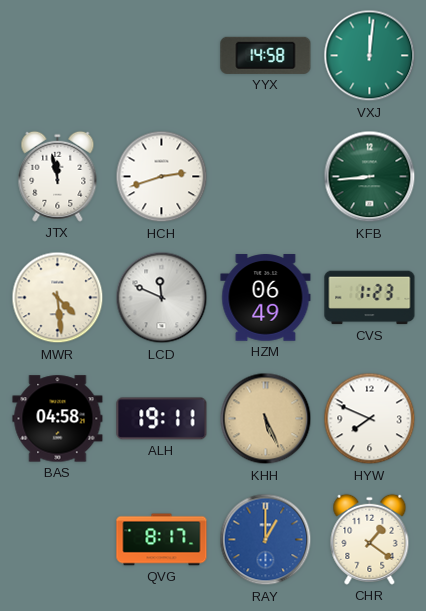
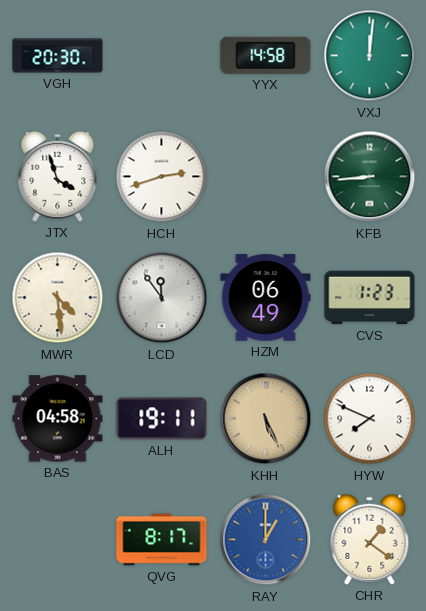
VGH: none -> 20:30 (58, 56)
JTX: 11:58 -> 3:57 (58, 176)
LCD: 11:49 -> 11:54 (162, 298)
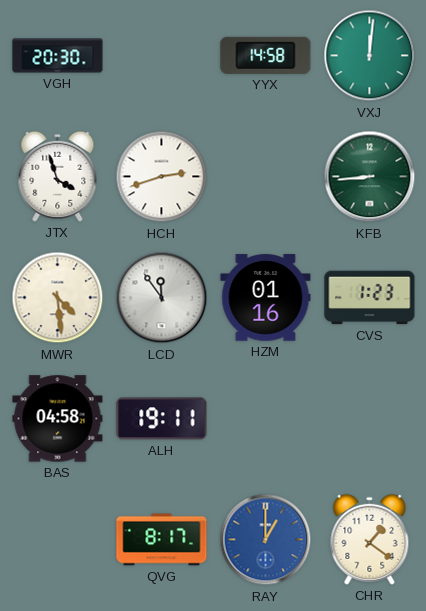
HZM: 06:49 -> 01:16 (266, 298)
KHH: 5:26 -> none (266, 419)
HYW: 7:49 -> none (370, 419)
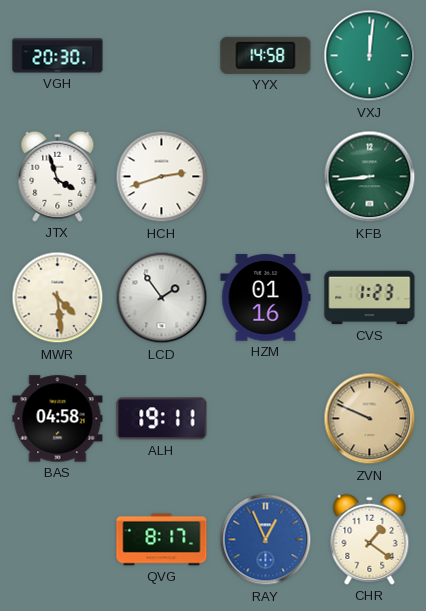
LCD: 11:54 -> 1:54 (162, 298)
ZVN: none -> 9:49 (370, 419)
RAY: 1:00 -> 12:56 (266, 540)
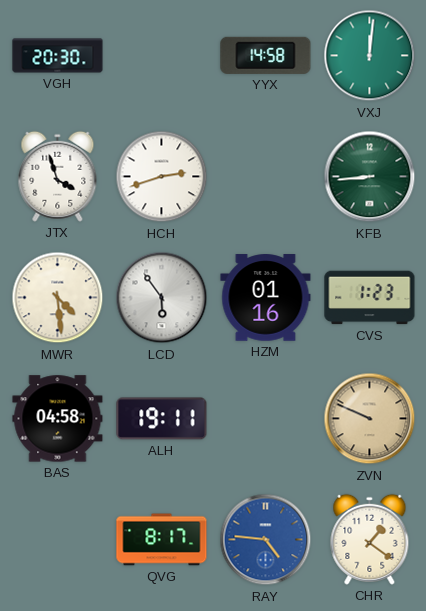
LCD: 1:54 -> 5:54 (162, 298)
RAY: 12:56 -> 4:46 (266, 540)
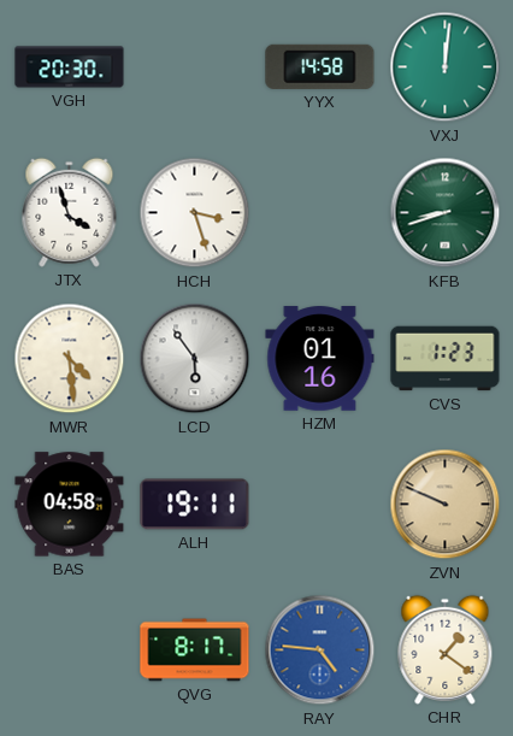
HCH: 2:42 -> 3:27 (195, 213)
KFB: 8:44 -> 8:42 (446, 213)
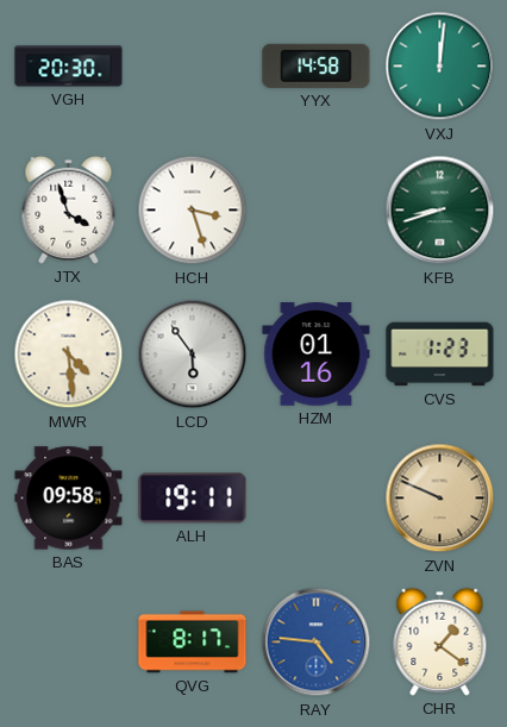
BAS: 04:58 -> 09:58 (69, 499)
